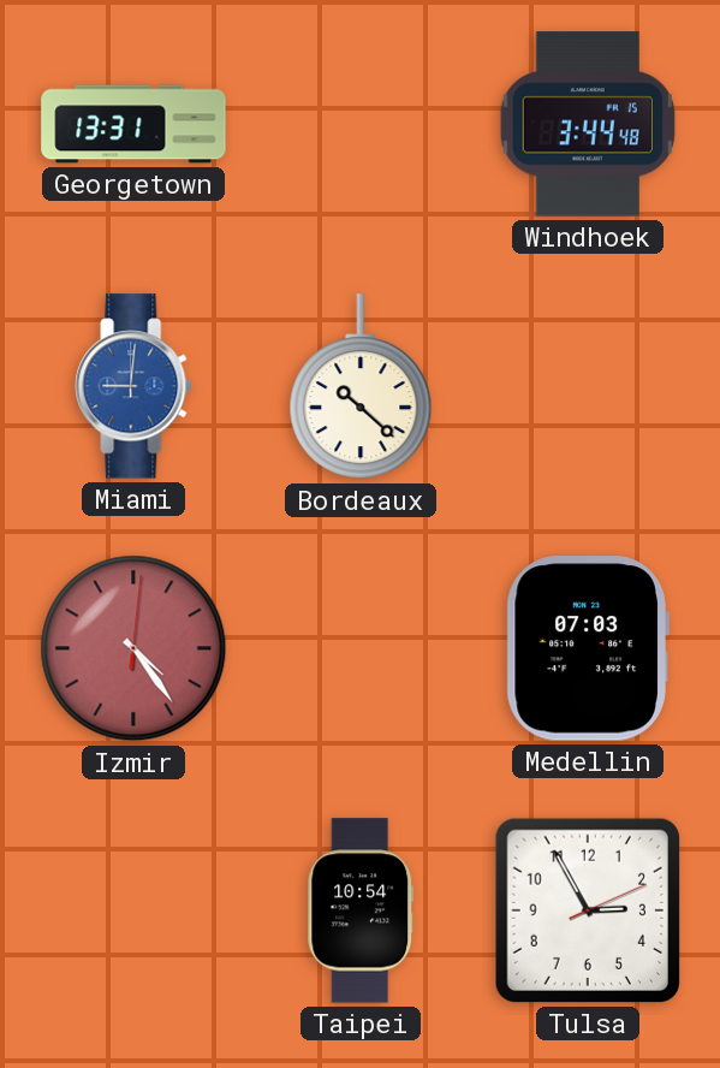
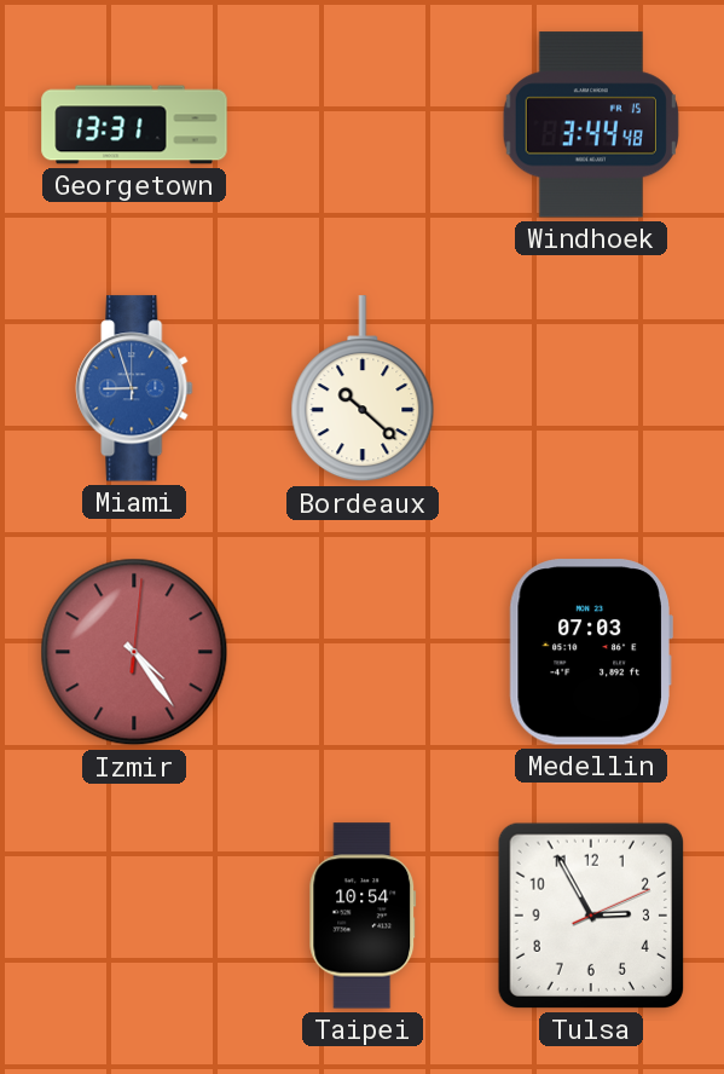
Miami: 9:01 -> 8:57 (134, 388)
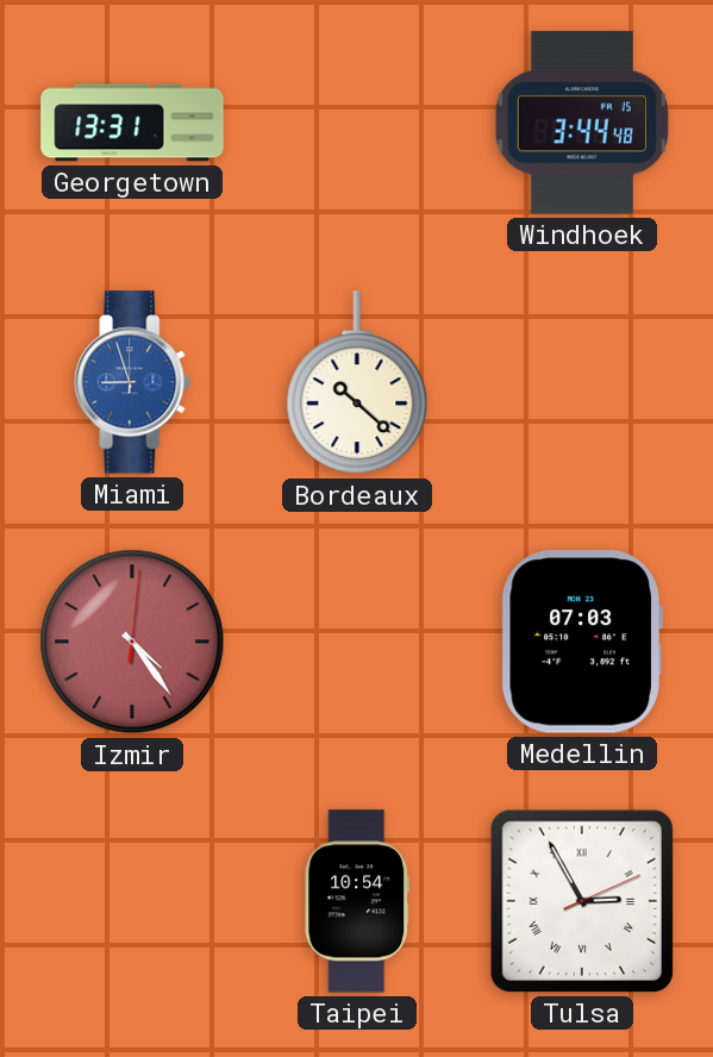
Tulsa numerals: Arabic -> Roman (582, 901)
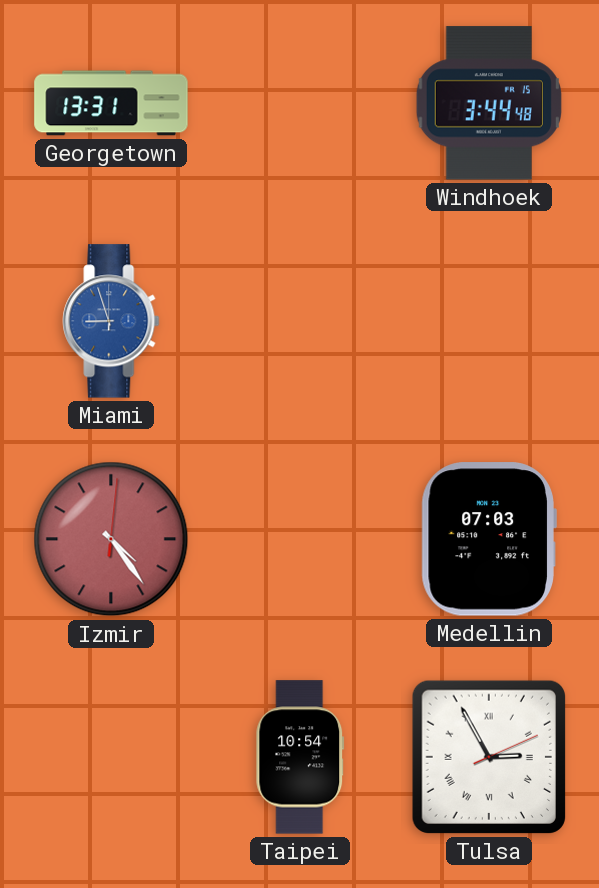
Bordeaux: 10:22 -> none (357, 383)
